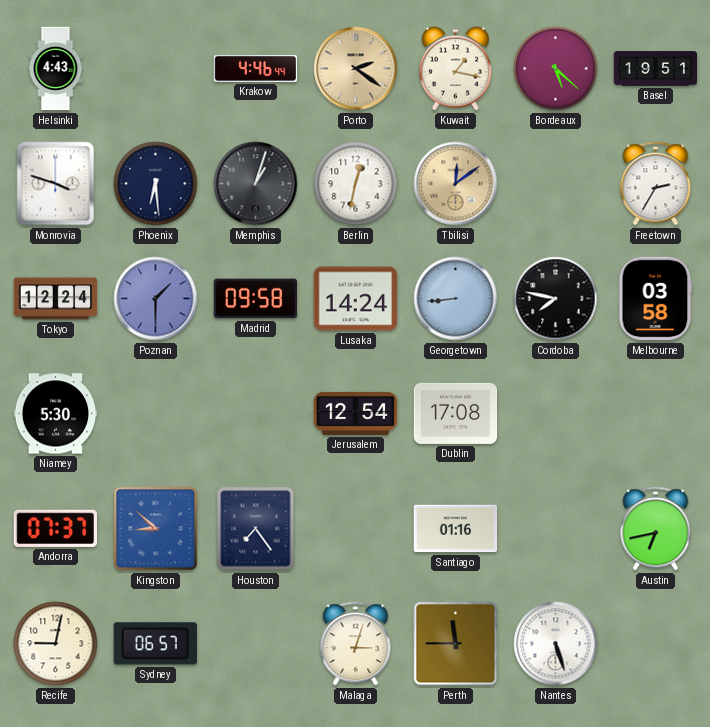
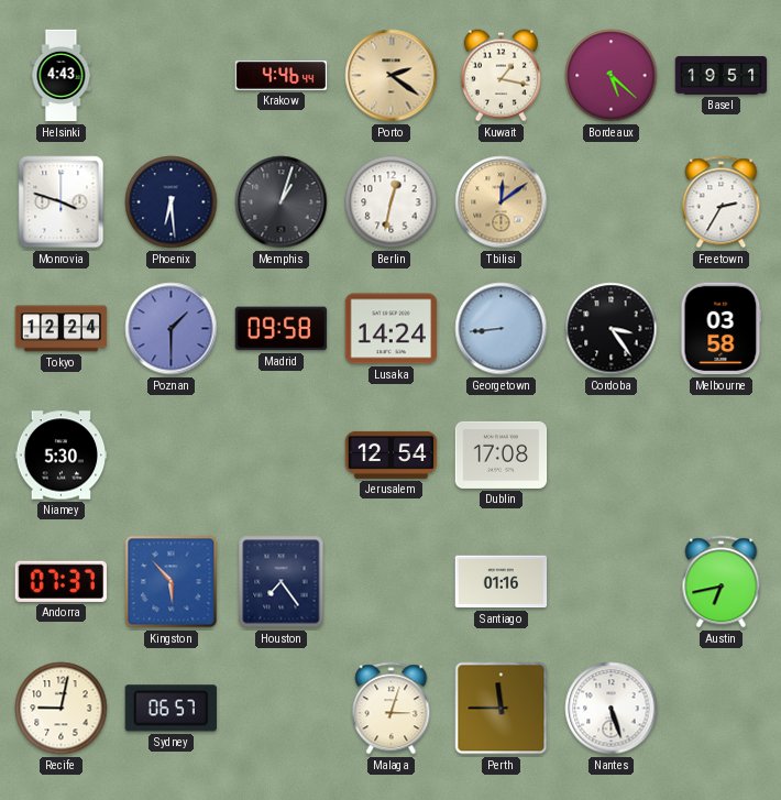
Cordoba: 7:47 -> 3:24 (612, 329)
Kingston: 8:52 -> 5:53 (172, 582)
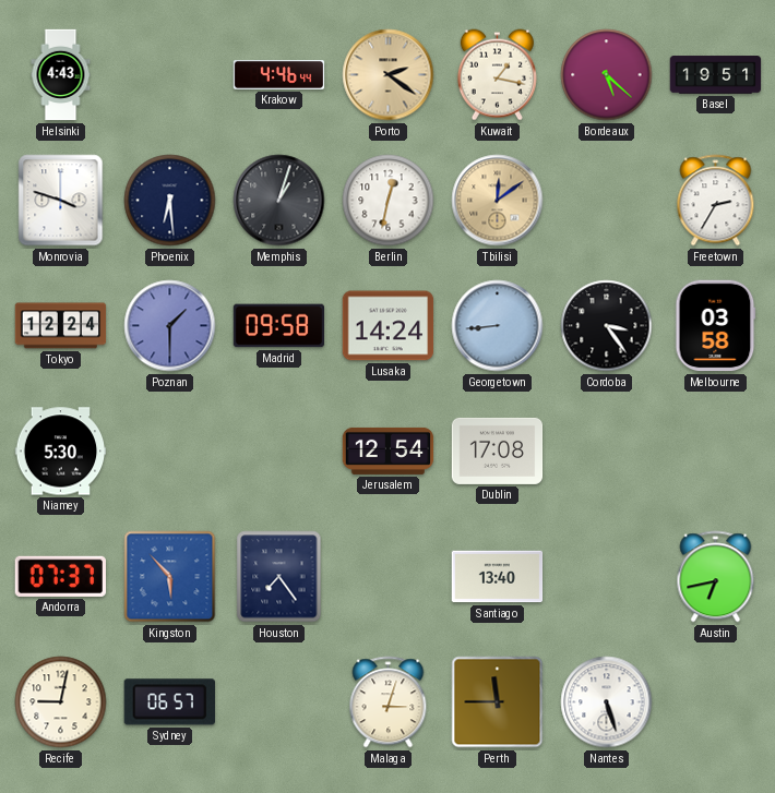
Santiago: 01:16 -> 13:40 (498, 577)
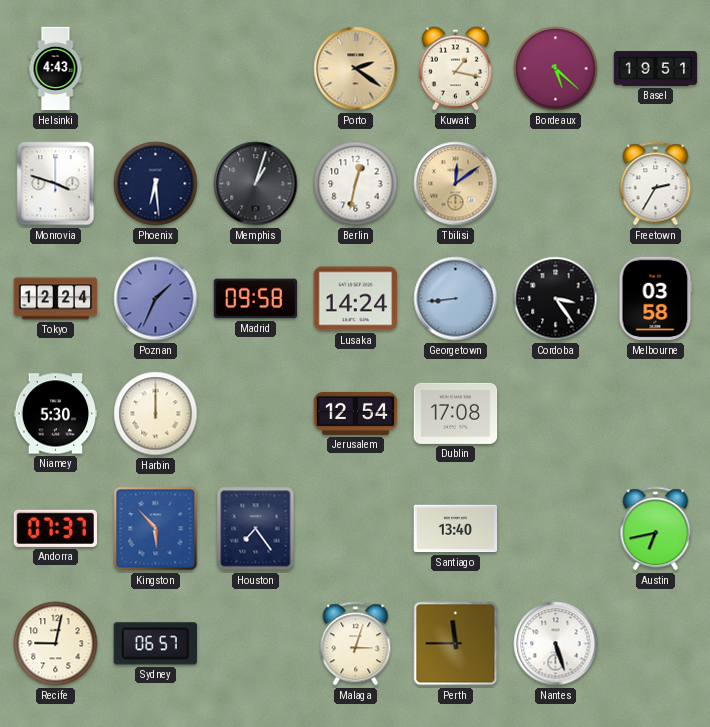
Krakow: 4:46 -> none (279, 75)
Poznan: 1:30 -> 1:34 (156, 299)
Harbin: none -> 12:00 (156, 414)
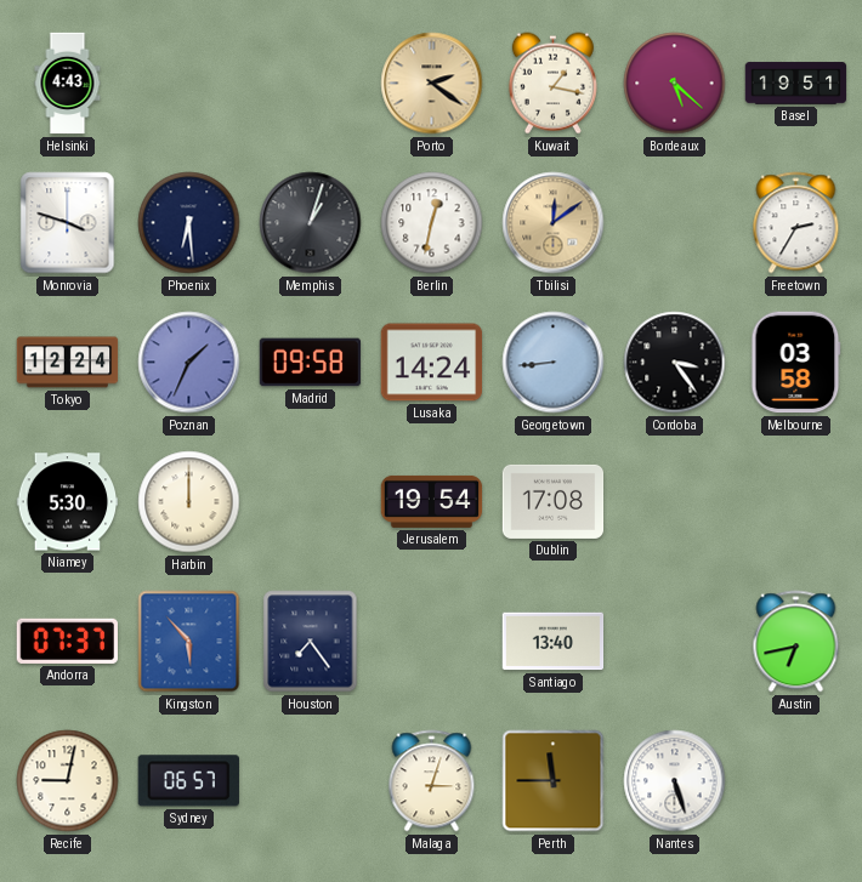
Jerusalem: 12:54 -> 19:54 (432, 501)
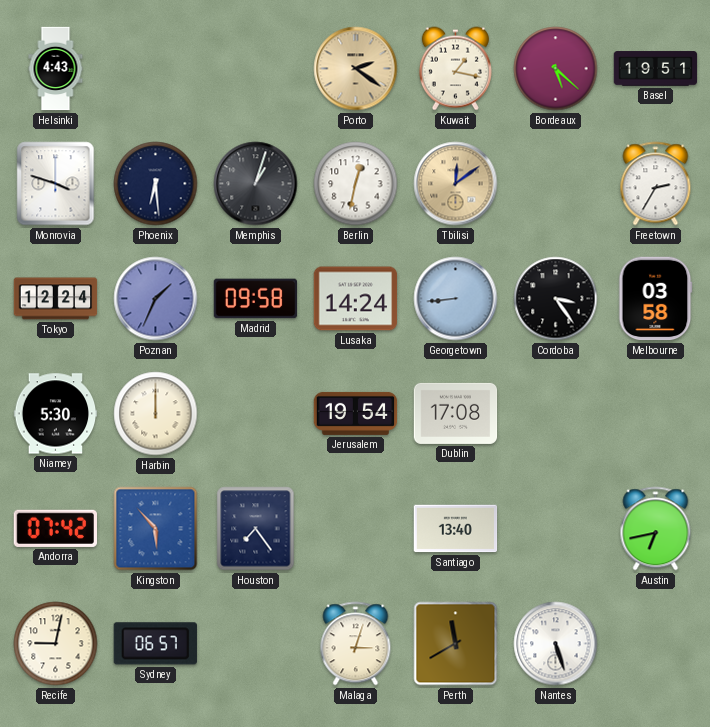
Andorra: 07:37 -> 07:42 (55, 528)
Perth: 11:45 -> 11:40 (456, 644)
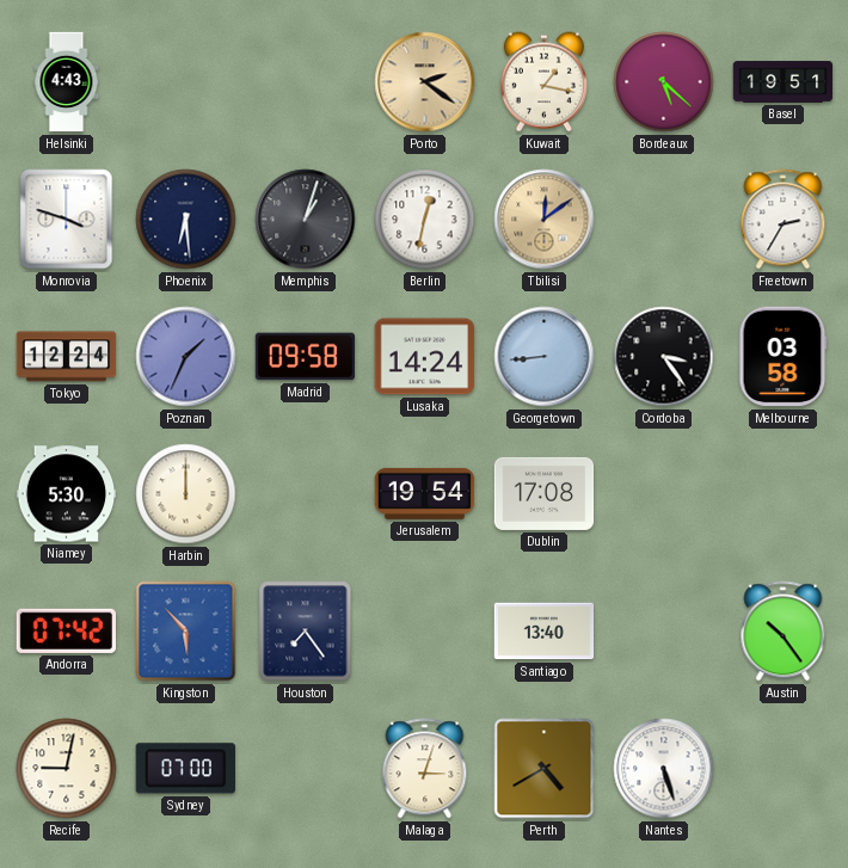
Austin: 6:43 -> 10:24 (784, 632)
Sydney: 06:57 -> 07:00 (185, 769)
Perth: 11:40 -> 4:40 (545, 769)
